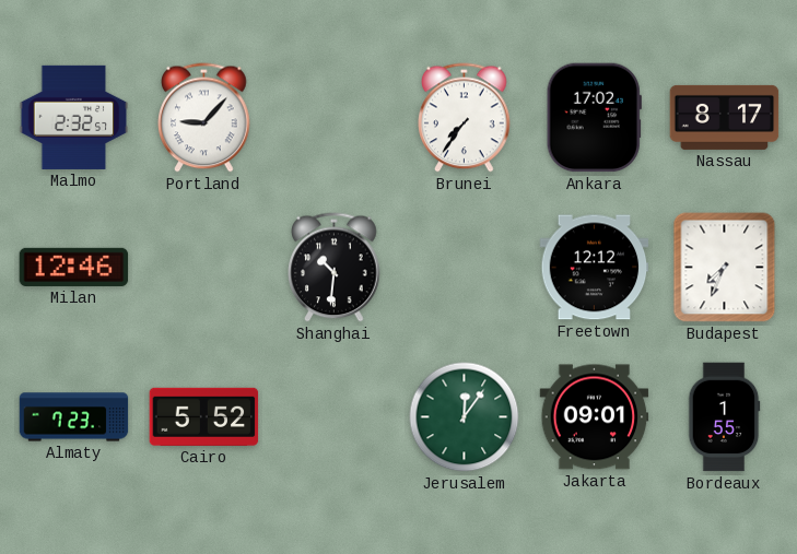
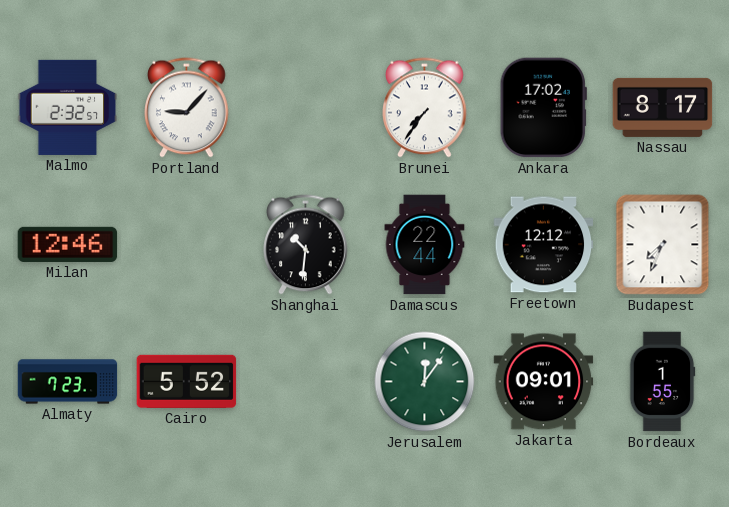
Damascus: none -> 22:44 (425, 245)
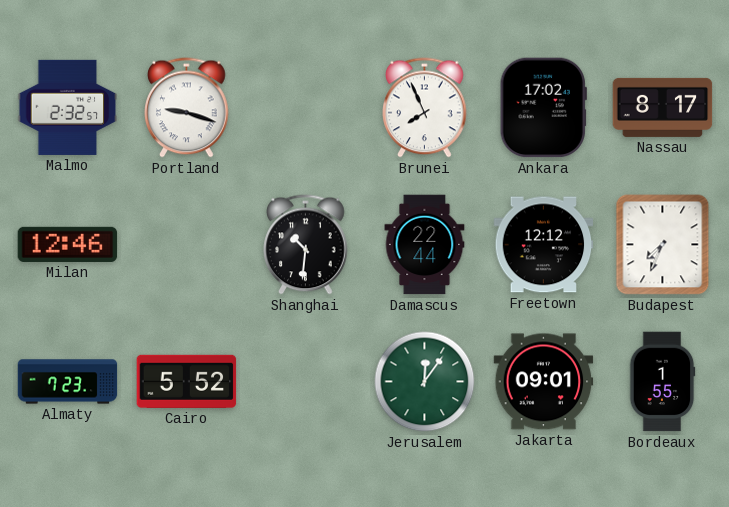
Portland: 9:07 -> 9:18 (187, 108)
Brunei: 7:36 -> 7:56 (425, 108)
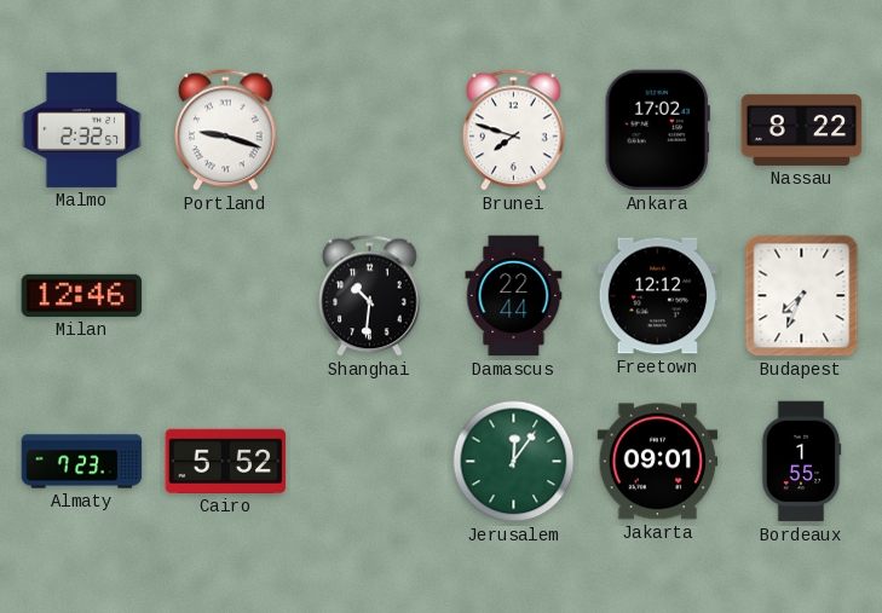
Brunei: 7:56 -> 7:48 (514, 131)
Nassau: 8:17 -> 8:22 (802, 129)
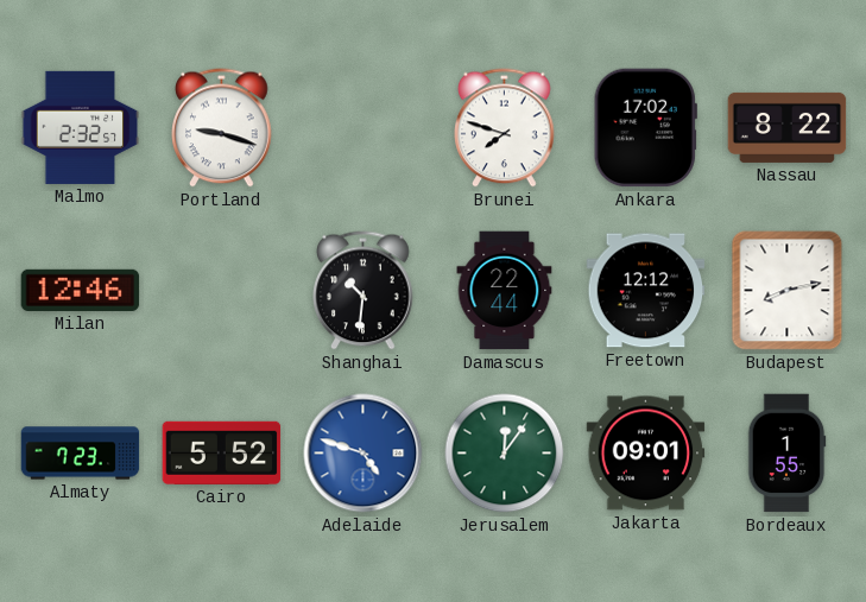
Budapest: 7:34 -> 8:13 (788, 291)
Adelaide: none -> 4:48 (364, 454)
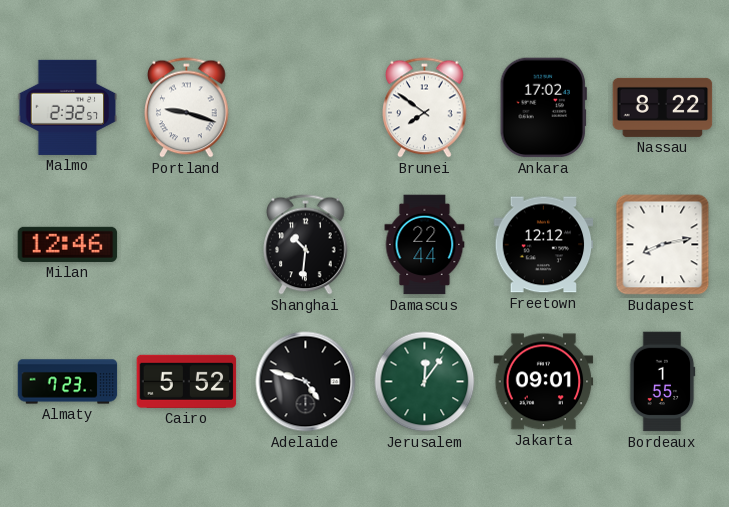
Brunei: 7:48 -> 7:51 (425, 108)
Adelaide dial: blue -> black (306, 382)
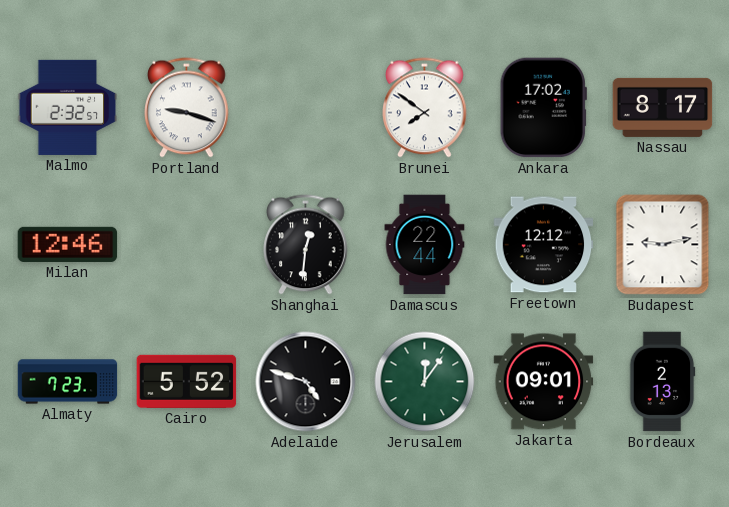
Nassau: 8:22 -> 8:17 (663, 107)
Shanghai: 10:31 -> 12:31 (306, 245)
Budapest: 8:13 -> 9:13 (663, 245)
Bordeaux: 1:55 -> 2:13 (662, 382)
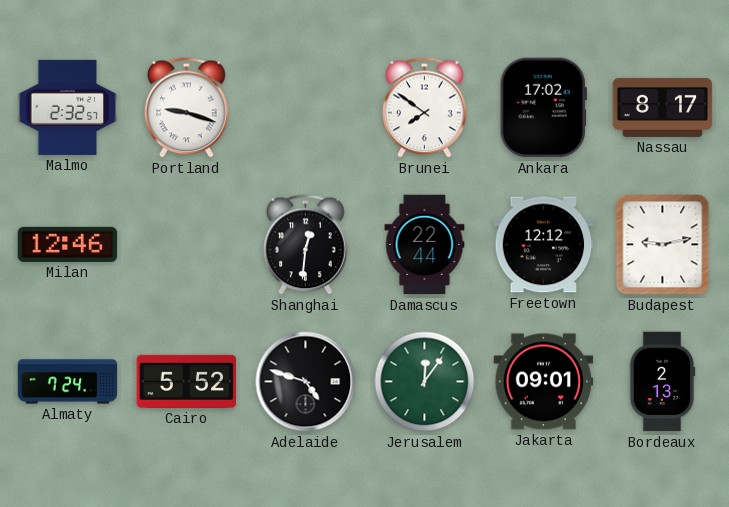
Almaty: 7:23 -> 7:24 (68, 382)
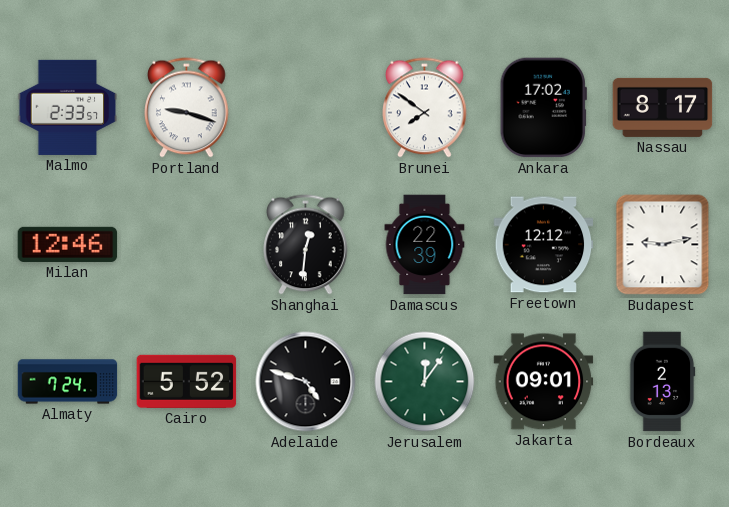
Malmo: 2:32 -> 2:33 (68, 107)
Damascus: 22:44 -> 22:39 (425, 245)
